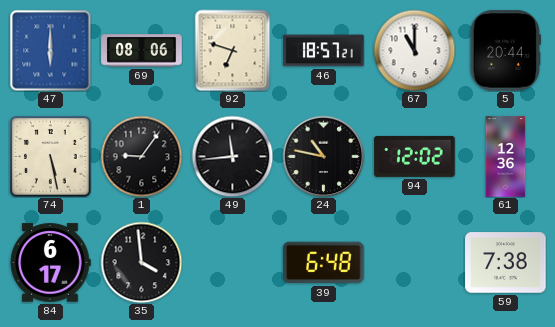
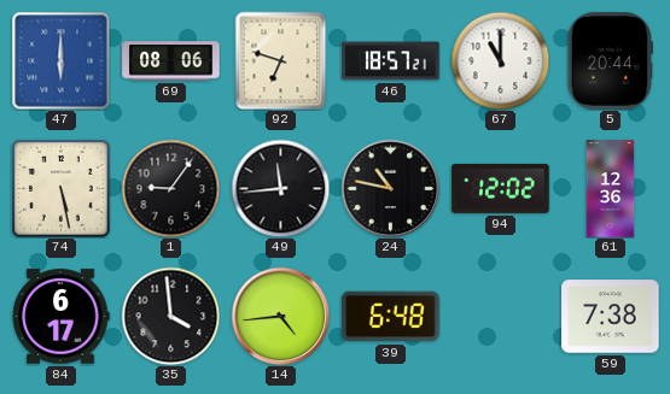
14: none -> 4:44 (280, 316)
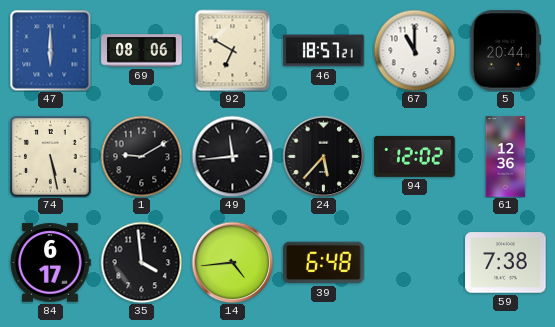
92: 6:48 -> 6:50 (233, 50)
1: 9:06 -> 9:10 (141, 156)
24: 10:47 -> 5:37 (323, 156)
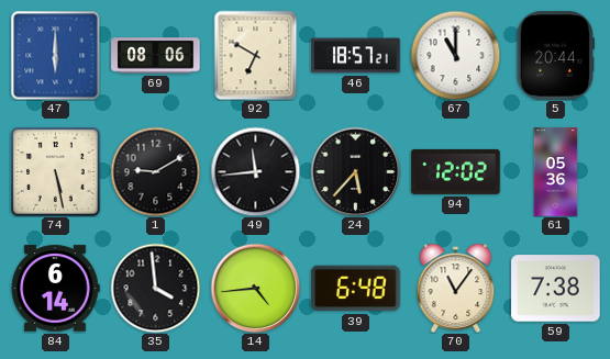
61: 12:36 -> 05:36 (556, 172)
84: 6:17 -> 6:14 (55, 289)
70: none -> 11:06 (456, 288)
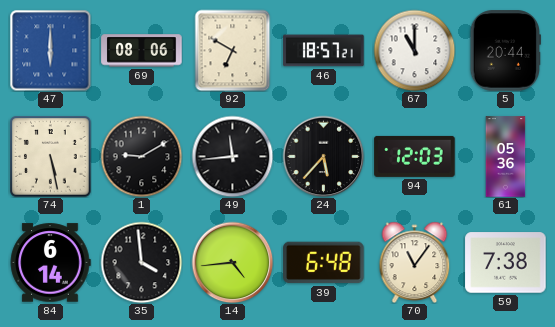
94: 12:02 -> 12:03 (415, 156)
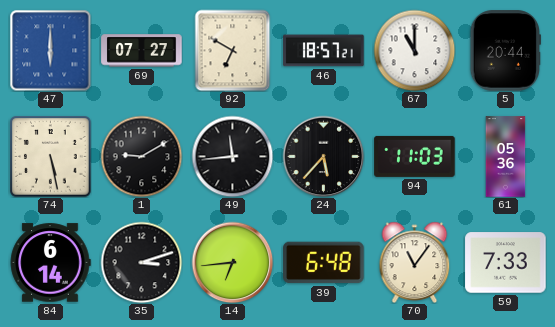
69: 08:06 -> 07:27 (142, 51)
94: 12:03 -> 11:03 (415, 156)
35: 3:59 -> 3:12 (141, 262)
14: 4:44 -> 6:44 (232, 262)
59: 7:38 -> 7:33 (506, 263)
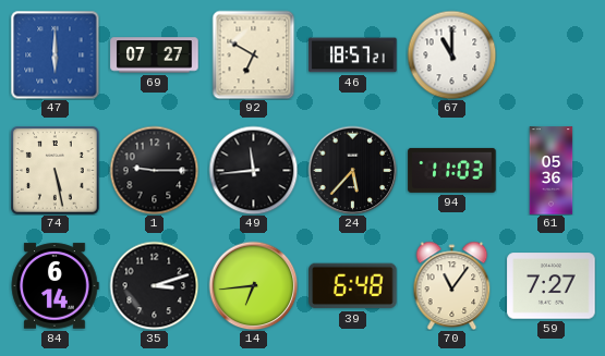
5: 20:44 -> none (505, 51)
1: 9:10 -> 9:15 (154, 170)
59: 7:33 -> 7:27 (552, 286)
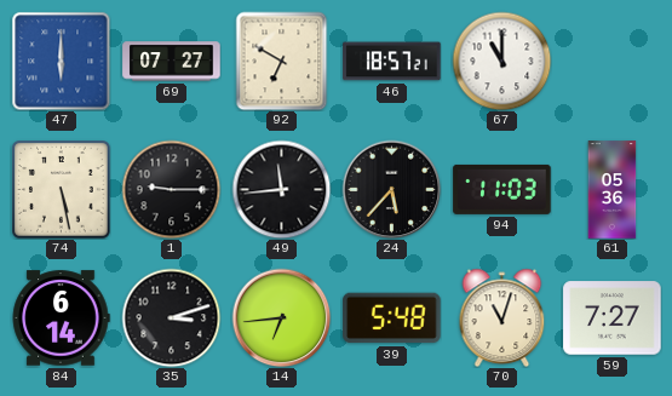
39: 6:48 -> 5:48 (392, 318)
70: 11:06 -> 11:03 (502, 317)
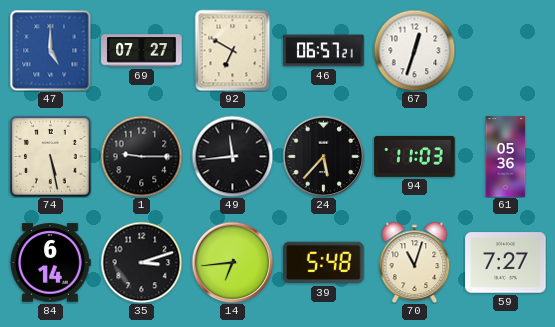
47: 6:00 -> 5:00 (50, 50)
46: 18:57 -> 06:57 (324, 51)
67: 11:00 -> 12:33 (414, 50)
